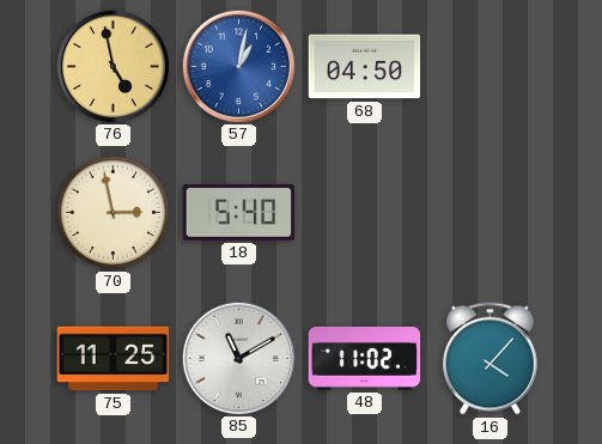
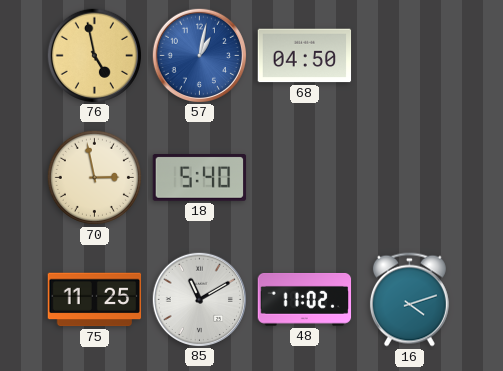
16: 4:07 -> 4:12 (409, 300)
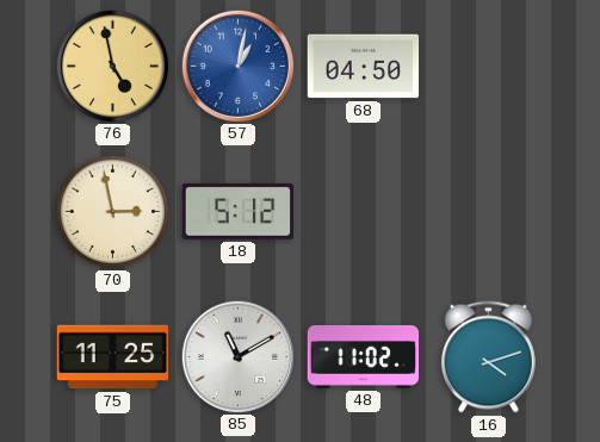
18: 5:40 -> 5:12 (239, 212)
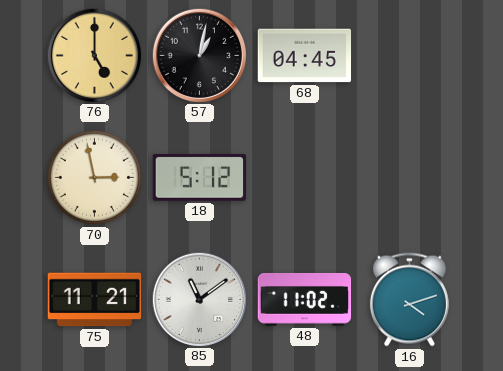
76: 4:58 -> 5:00 (94, 55)
57 dial: blue -> black (199, 55)
68: 04:50 -> 04:45 (305, 56)
75: 11:25 -> 11:21 (95, 300)
85: 11:10 -> 11:09 (199, 299)
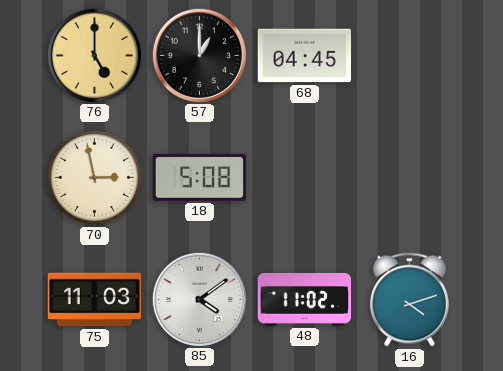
57: 1:02 -> 1:00 (199, 55)
18: 5:12 -> 5:08 (200, 178)
75: 11:21 -> 11:03 (95, 300)
85: 11:09 -> 4:09 (199, 299)
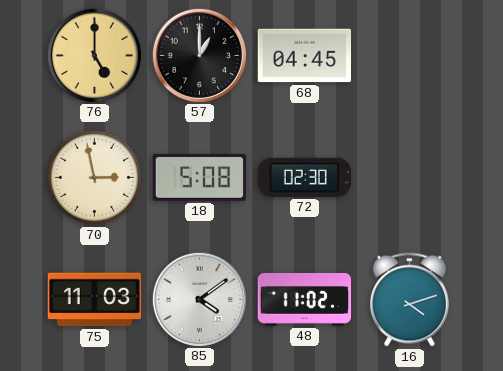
72: none -> 02:30 (304, 177)
